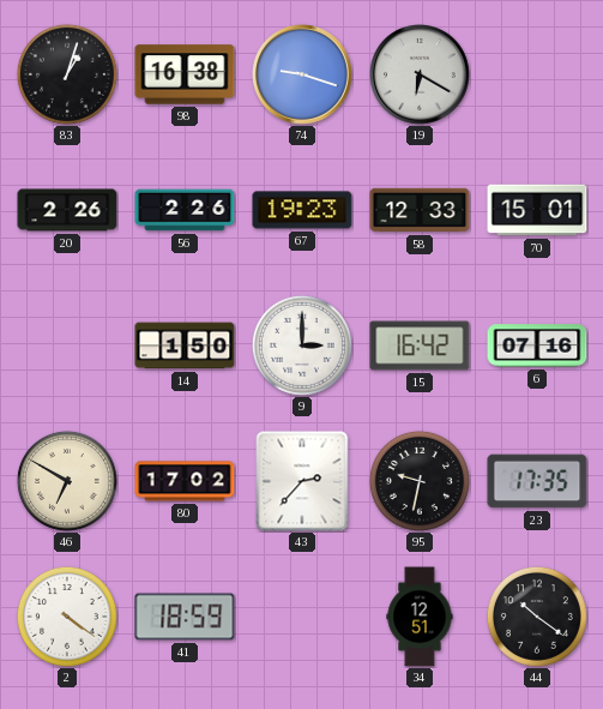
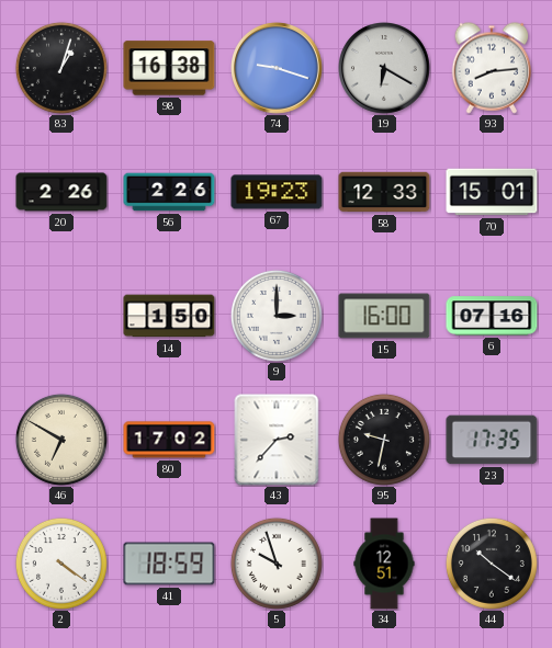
93: none -> 8:14 (492, 68)
15: 16:42 -> 16:00 (384, 316)
5: none -> 9:57 (277, 564)
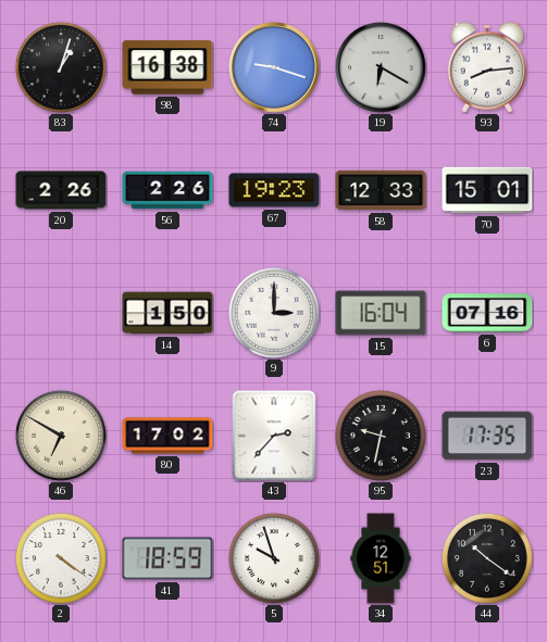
15: 16:00 -> 16:04 (381, 313)
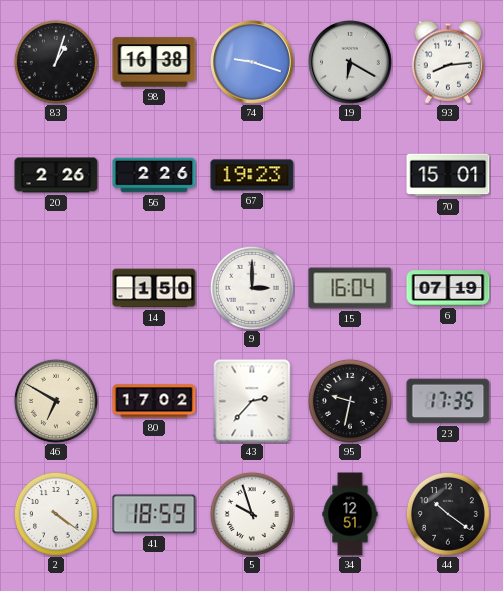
58: 12:33 -> none (381, 190)
6: 07:16 -> 07:19 (448, 288)
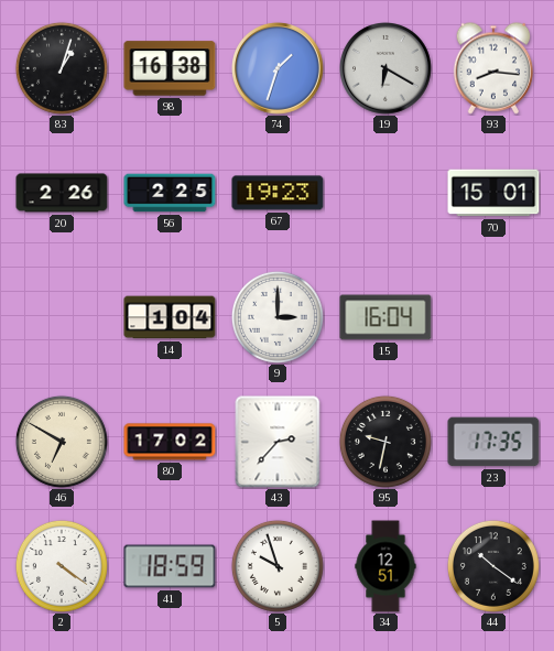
74: 9:18 -> 1:33 (279, 69)
93: 8:14 -> 8:16 (493, 68)
56: 2:26 -> 2:25 (170, 193)
14: 1:50 -> 1:04 (170, 317)
6: 07:19 -> none (448, 288)
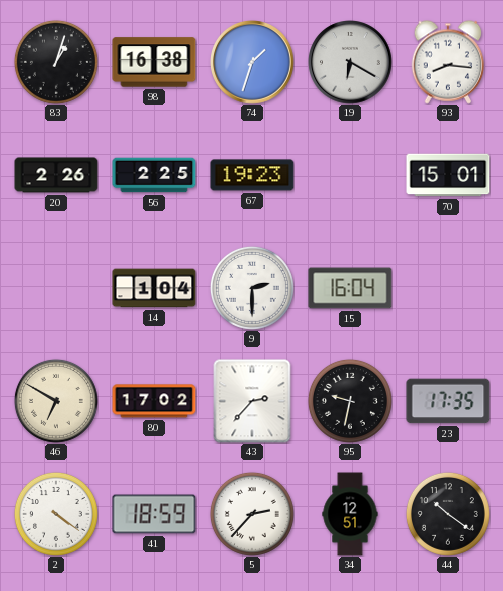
9: 3:00 -> 2:30 (252, 288)
5: 9:57 -> 2:37 (252, 514)
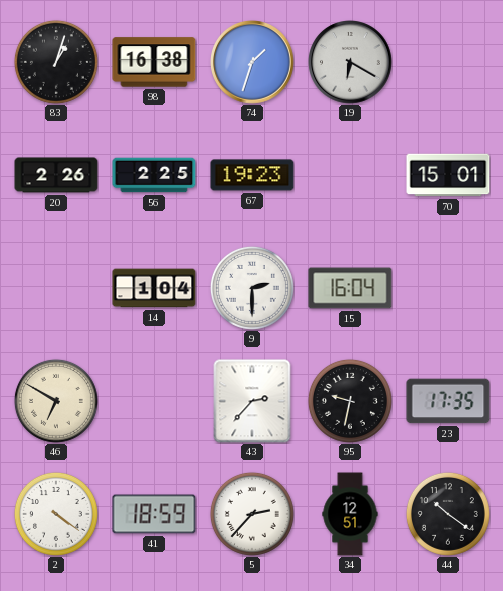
93: 8:16 -> none (448, 62)
80: 17:02 -> none (154, 401)
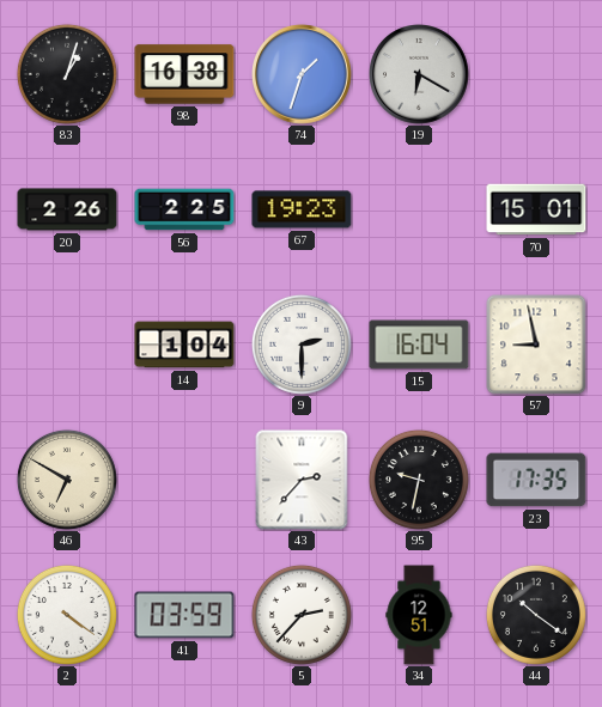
57: none -> 8:58 (536, 345)
41: 18:59 -> 03:59 (184, 615)
